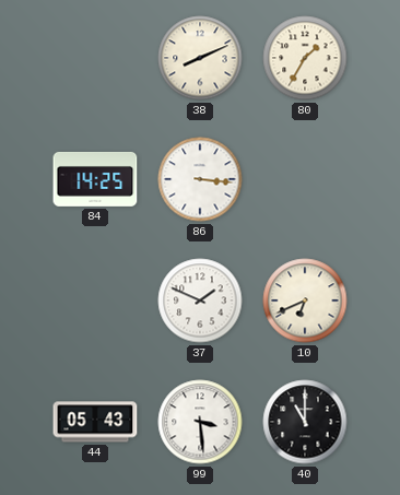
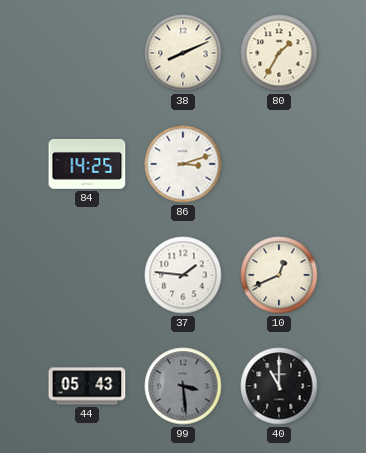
86: 3:16 -> 3:12 (183, 164)
37: 1:49 -> 1:46 (183, 275)
10: 6:41 -> 12:41 (279, 275)
99 dial: white -> grey (183, 386)
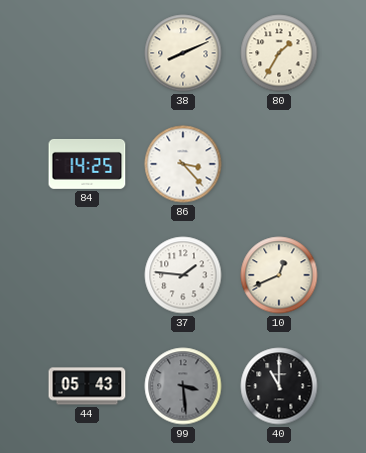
86: 3:12 -> 3:23 (183, 164)
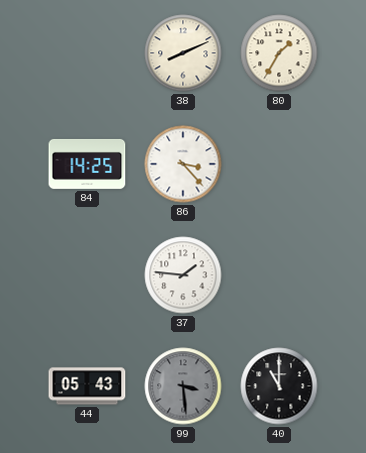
10: 12:41 -> none (279, 275)
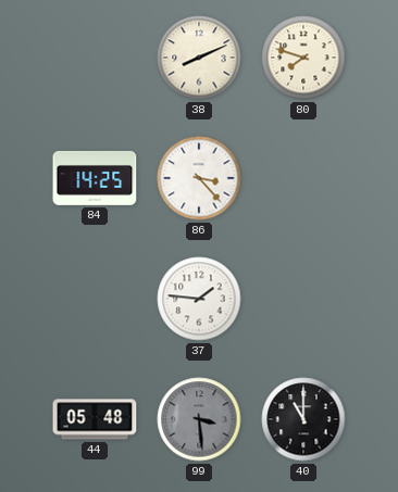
80: 1:35 -> 7:48 (303, 58)
44: 05:43 -> 05:48 (95, 419)
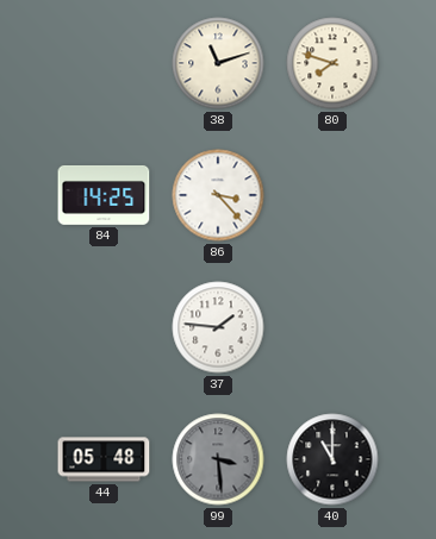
38: 8:11 -> 11:12 (218, 63)
